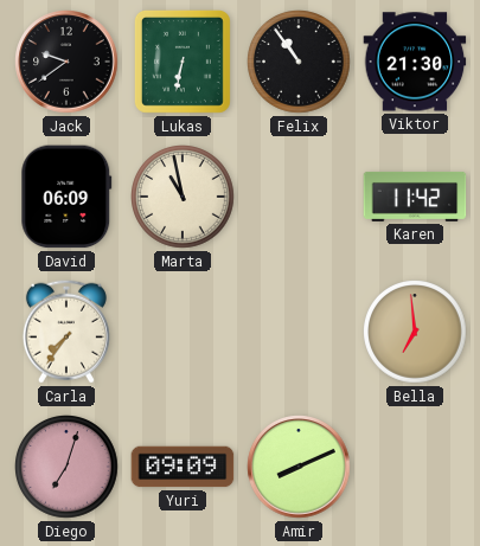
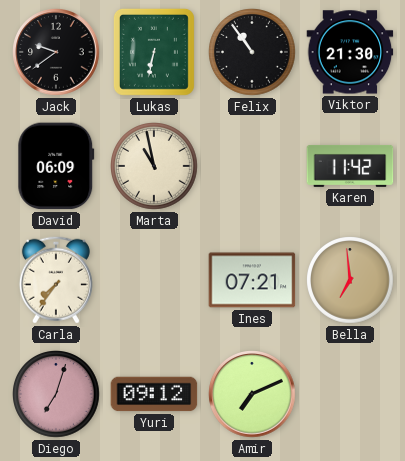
Ines: none -> 07:21 (252, 280)
Yuri: 09:09 -> 09:12 (154, 394)
Amir: 8:11 -> 7:11 (252, 394)
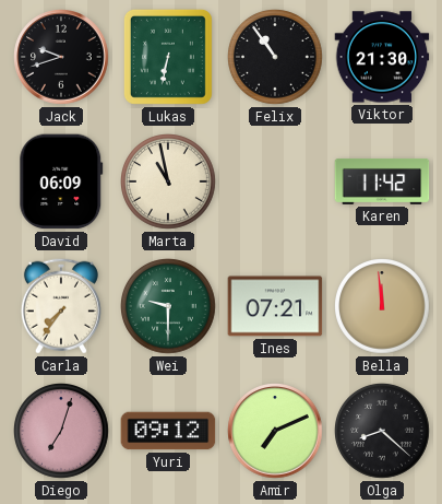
Jack: 9:39 -> 9:42 (61, 57)
Wei: none -> 9:30 (169, 307)
Bella: 6:59 -> 11:59 (383, 307)
Olga: none -> 8:22 (383, 432)
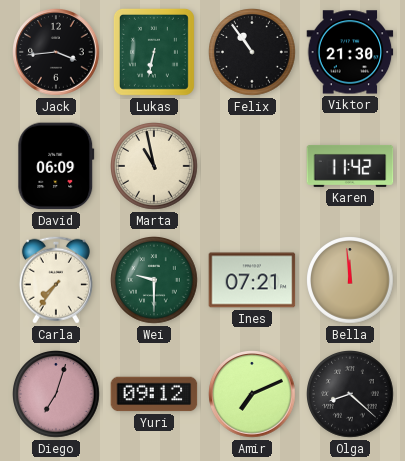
Jack: 9:42 -> 3:44 (56, 52)
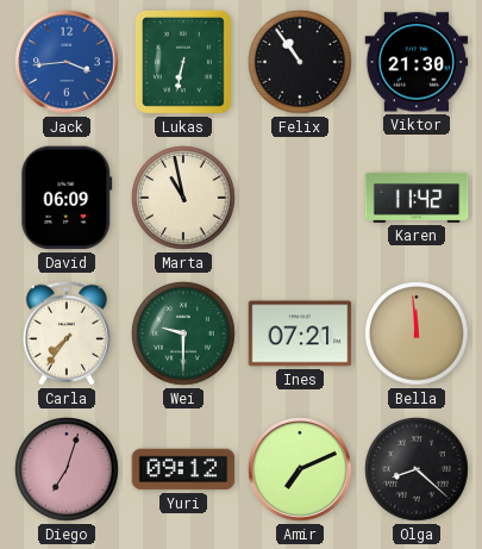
Jack dial: black -> blue (67, 62)
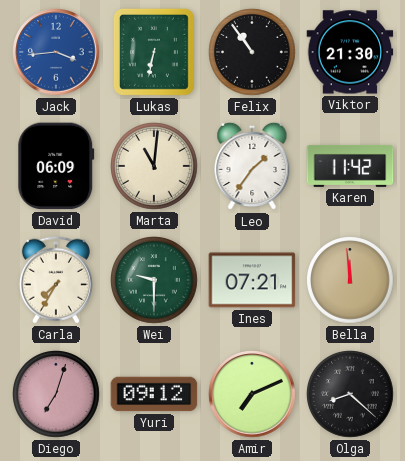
Marta: 10:58 -> 11:01 (155, 167)
Leo: none -> 1:36 (252, 166)
Carla: 7:36 -> 7:35 (56, 280)
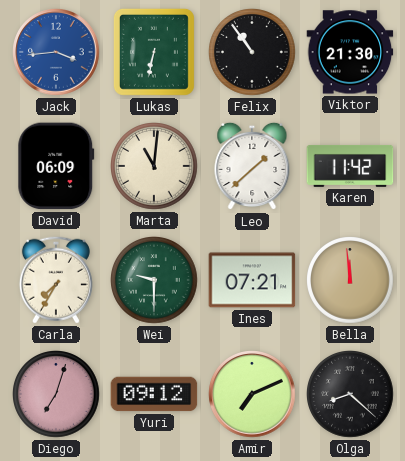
Leo: 1:36 -> 1:38 (252, 166)
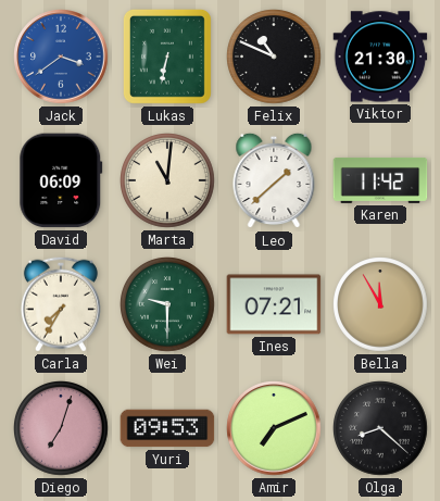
Jack: 3:44 -> 3:39 (61, 57)
Felix: 10:54 -> 10:49 (275, 58)
Bella: 11:59 -> 11:55 (381, 305)
Yuri: 09:12 -> 09:53 (167, 428)
